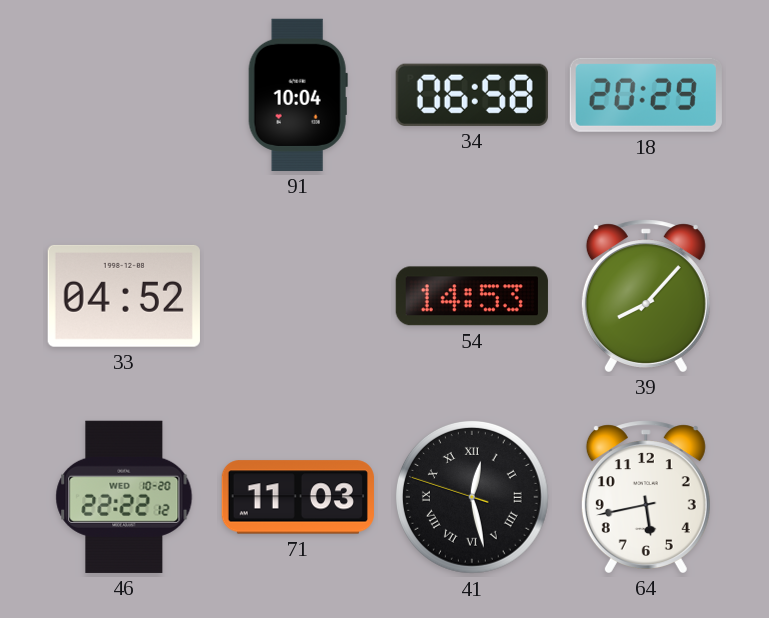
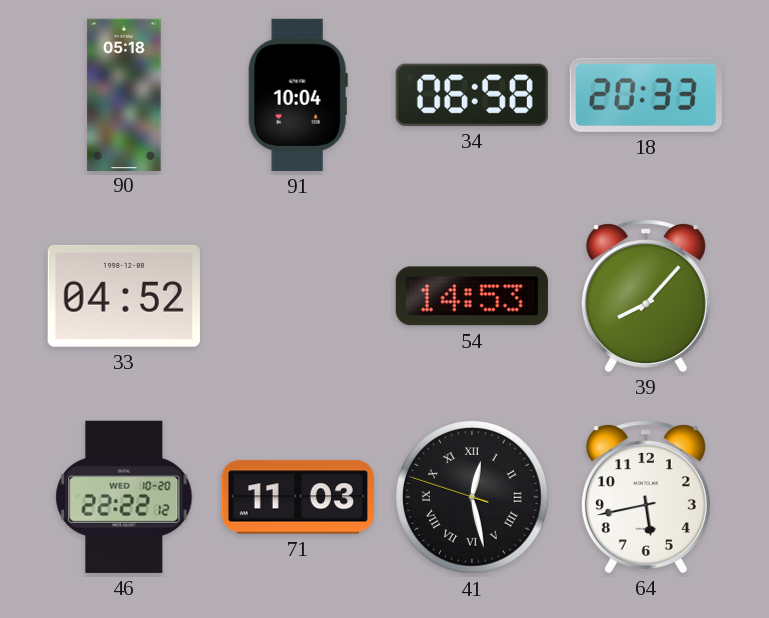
90: none -> 05:18 (124, 94)
18: 20:29 -> 20:33 (646, 95)
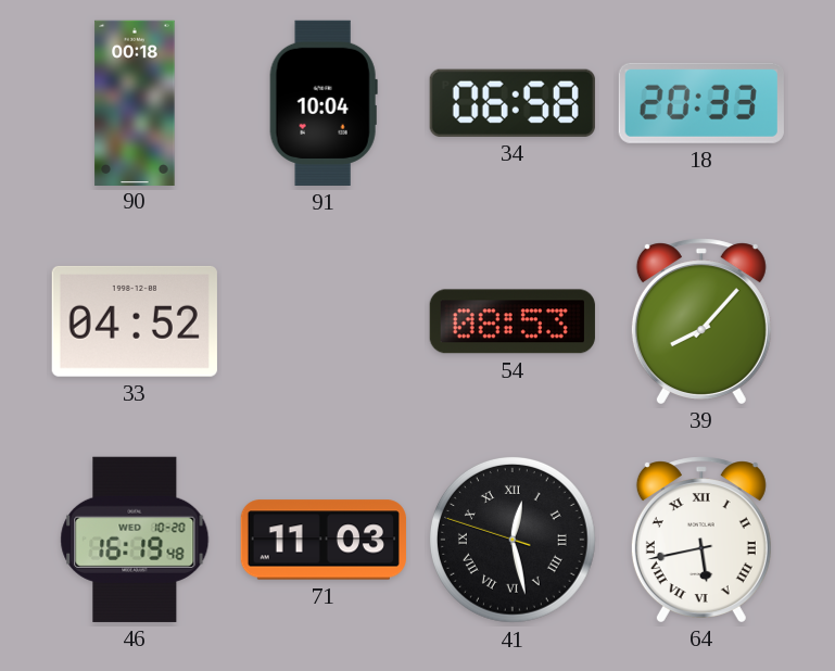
90: 05:18 -> 00:18 (135, 102)
54: 14:53 -> 08:53 (513, 321)
46: 22:22 -> 16:19 (135, 540)
64 numerals: Arabic -> Roman (701, 540)
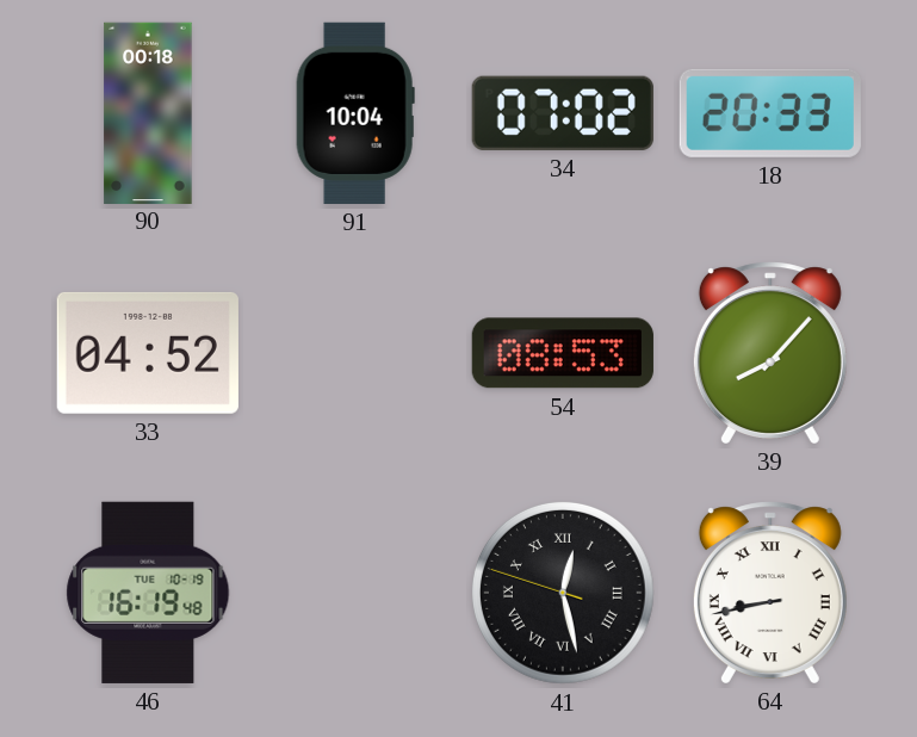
34: 06:58 -> 07:02 (563, 113)
46 date: WED 10-20 -> TUE 10-19 (148, 593)
71: 11:03 -> none (324, 540)
64: 5:43 -> 8:43 (770, 593)
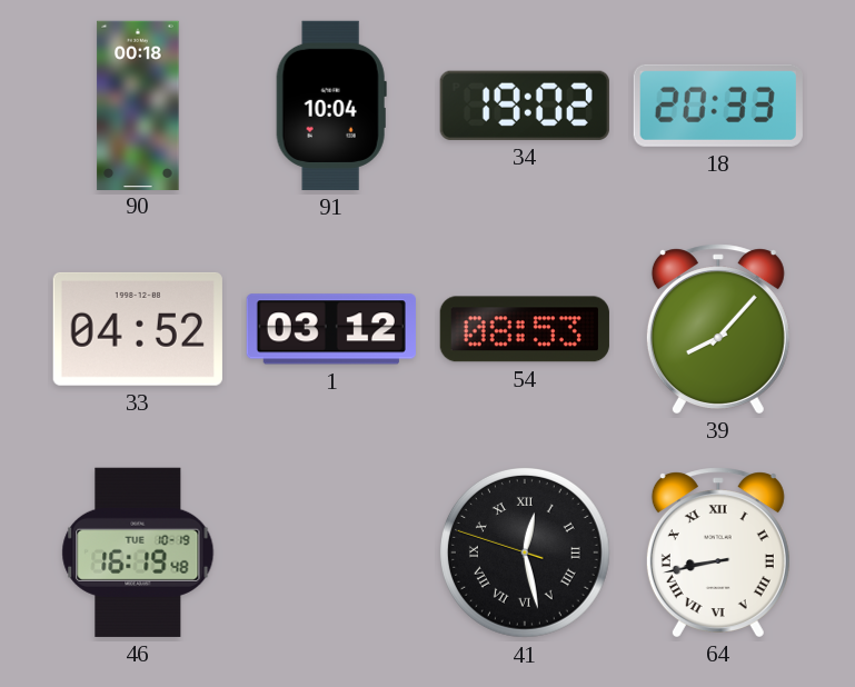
34: 07:02 -> 19:02 (525, 106)
1: none -> 03:12 (331, 329)
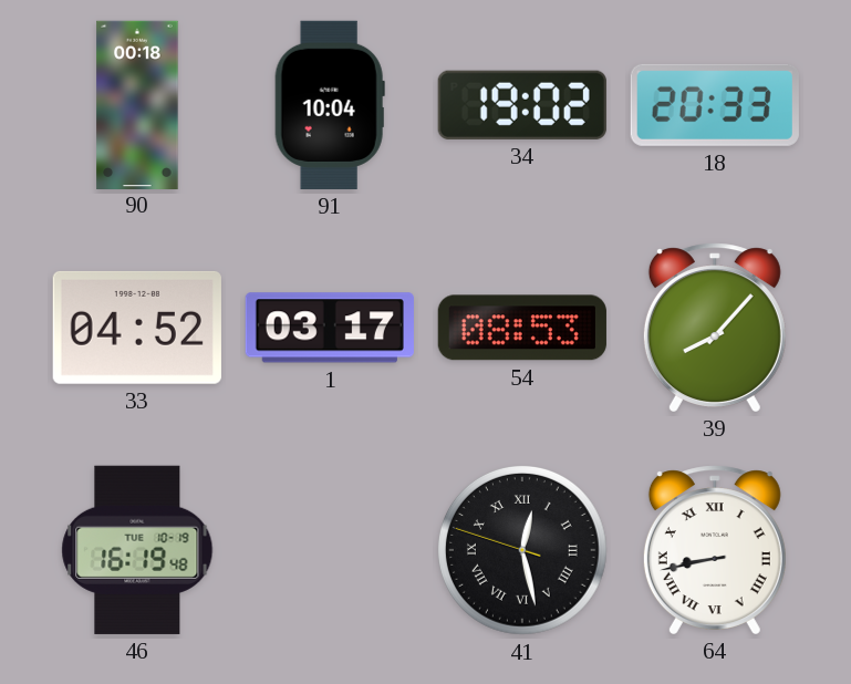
1: 03:12 -> 03:17 (330, 328)
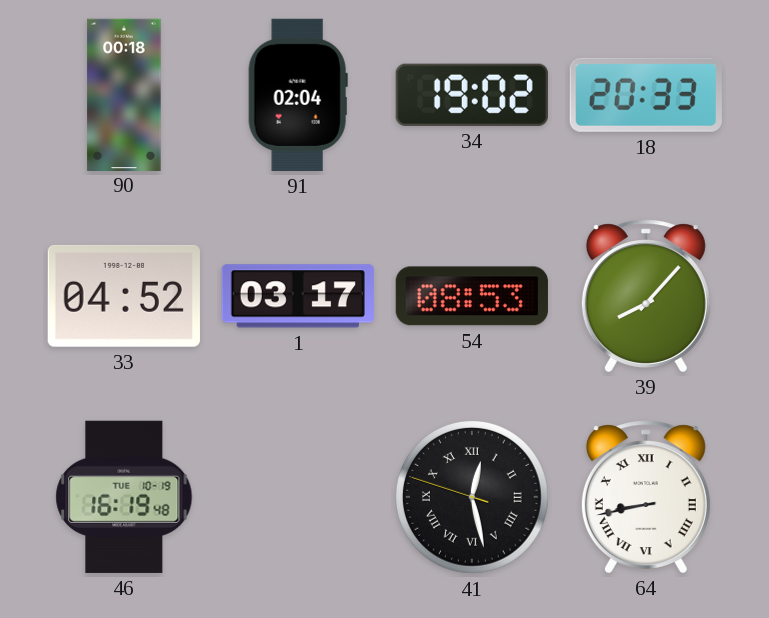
91: 10:04 -> 02:04 (298, 95)
